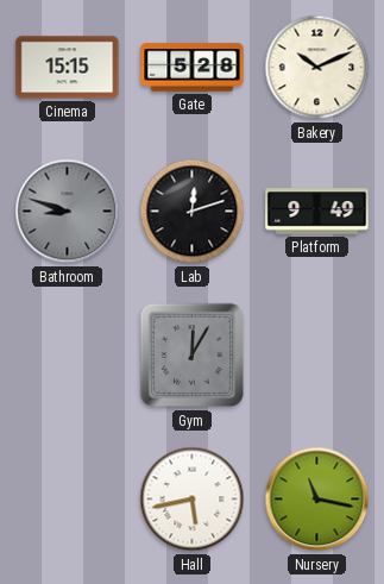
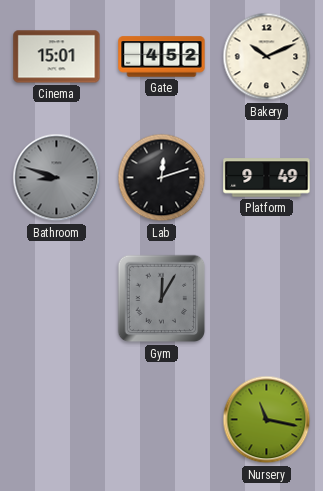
Cinema: 15:15 -> 15:01 (57, 57)
Gate: 5:28 -> 4:52 (162, 57)
Hall: 5:43 -> none (193, 500)
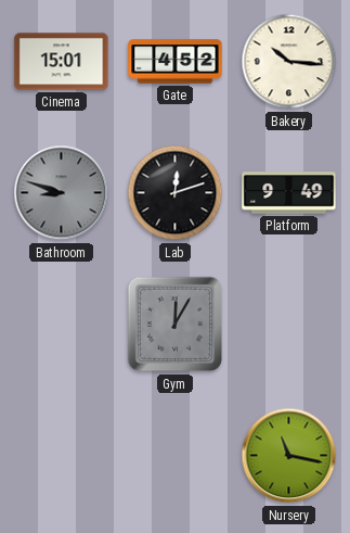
Bakery: 10:11 -> 10:16 (289, 62)
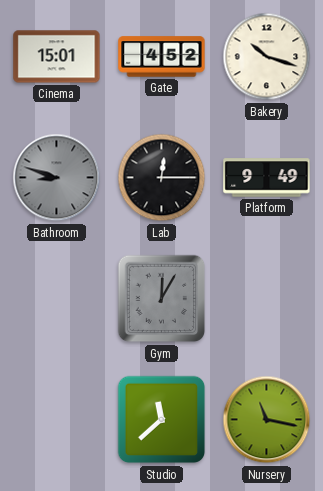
Bakery: 10:16 -> 10:18 (267, 57)
Lab: 12:12 -> 12:15 (162, 178)
Studio: none -> 11:38 (162, 420)
